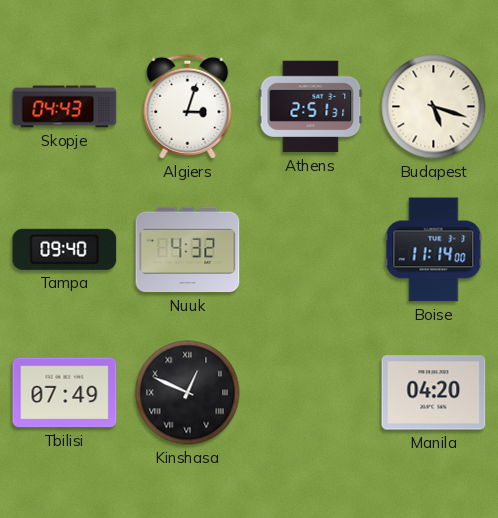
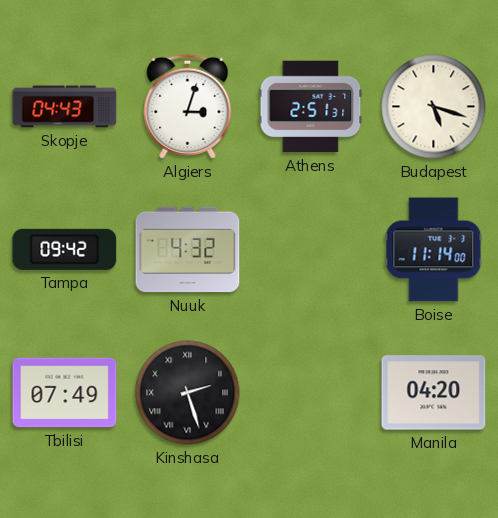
Tampa: 09:40 -> 09:42 (65, 249)
Kinshasa: 12:49 -> 2:27 (188, 393)
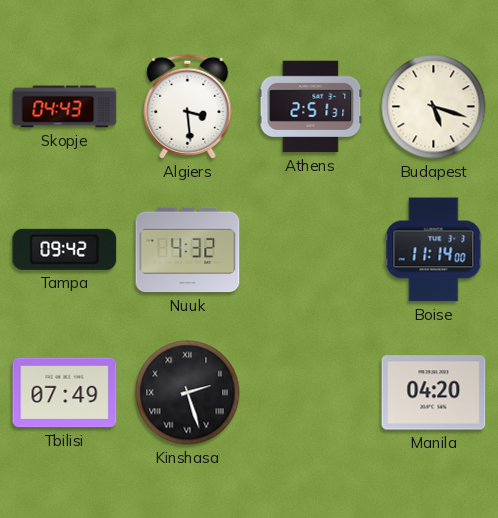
Algiers: 3:03 -> 3:29 (188, 106)
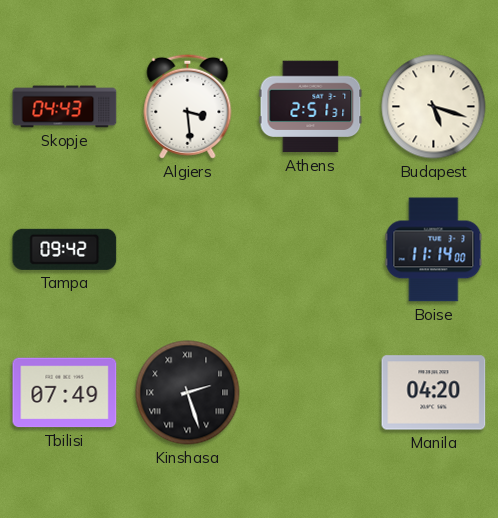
Nuuk: 4:32 -> none (188, 250)
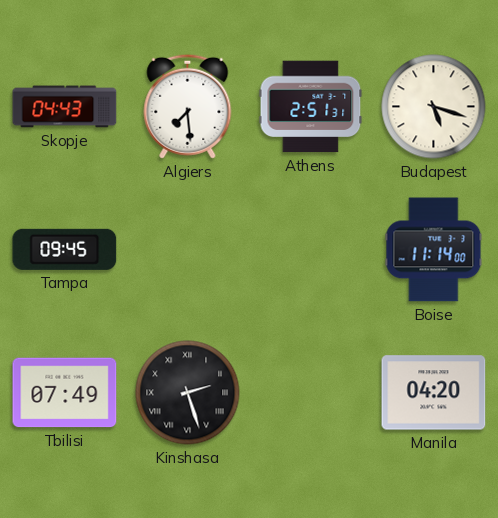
Algiers: 3:29 -> 7:29 (188, 106)
Tampa: 09:42 -> 09:45 (65, 249)
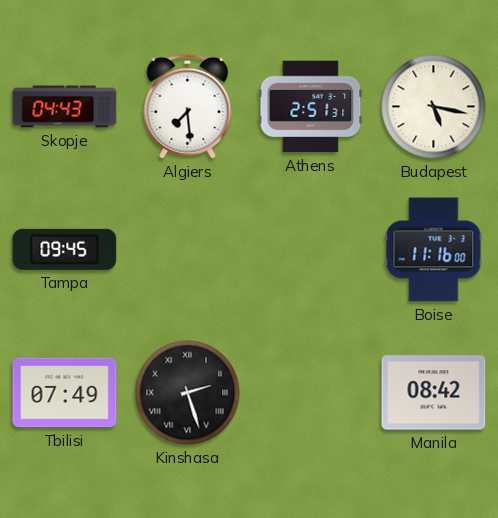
Budapest: 5:18 -> 5:17 (434, 107)
Boise: 11:14 -> 11:16 (434, 250)
Manila: 04:20 -> 08:42 (434, 393)
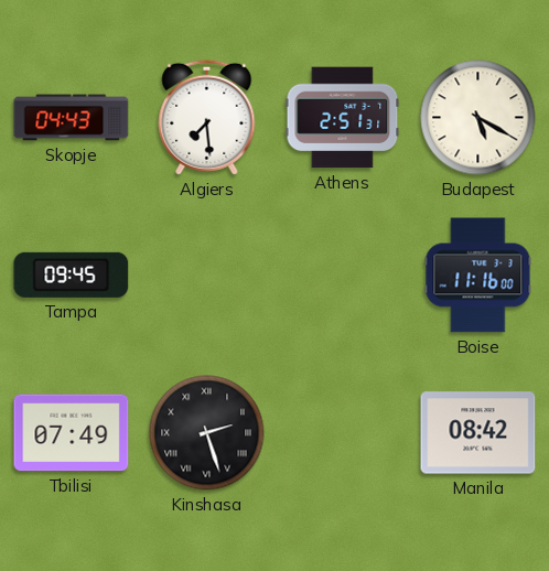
Budapest: 5:17 -> 5:20 (478, 118)
